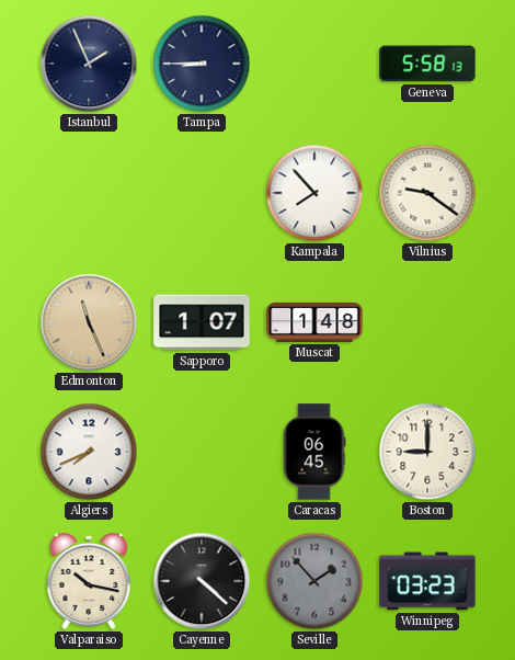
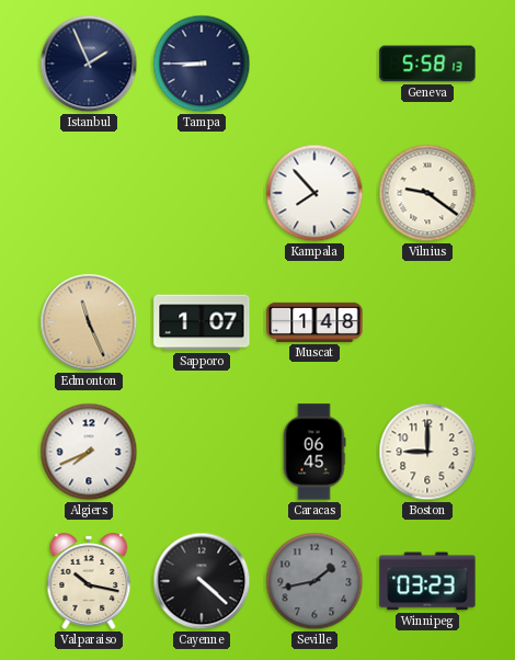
Seville: 1:53 -> 1:43 (314, 581)
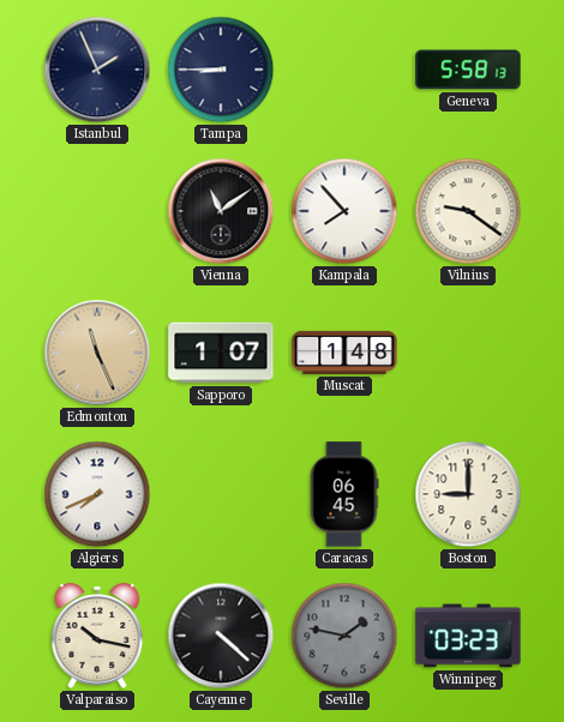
Vienna: none -> 11:09 (221, 211)
Seville: 1:43 -> 1:47 (344, 636)
